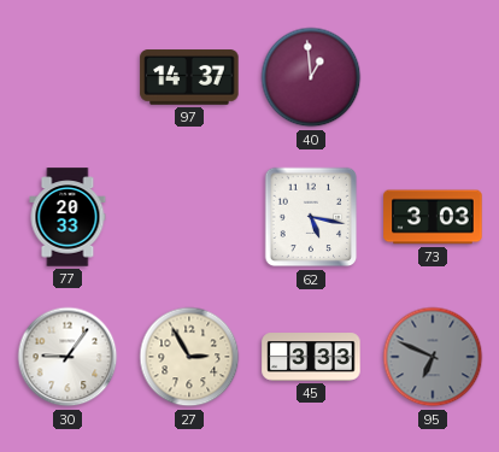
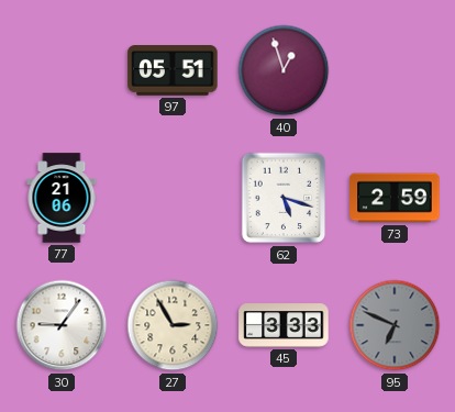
97: 14:37 -> 05:51 (173, 70)
40: 12:59 -> 12:57 (284, 70)
77: 20:33 -> 21:06 (62, 198)
62: 5:17 -> 5:18 (284, 198)
73: 3:03 -> 2:59 (395, 198)
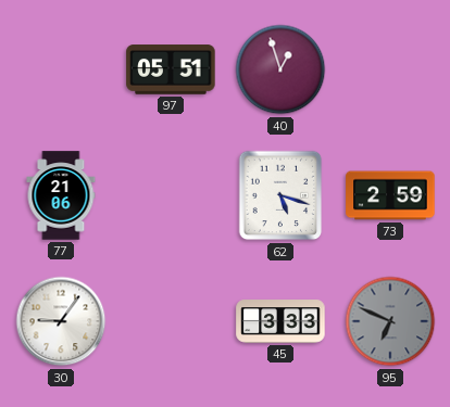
27: 2:55 -> none (173, 325)
